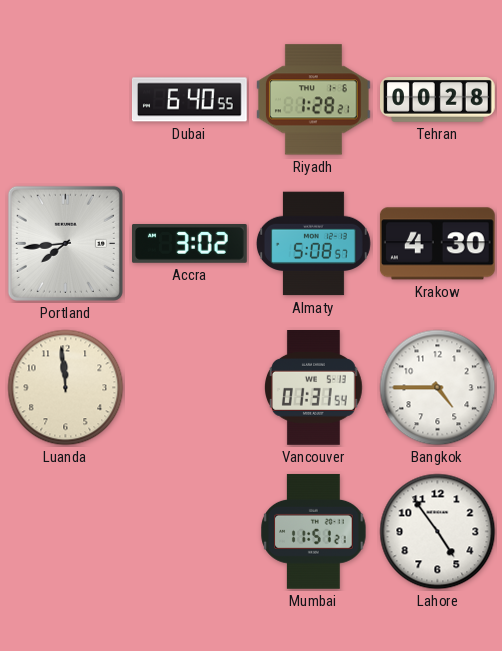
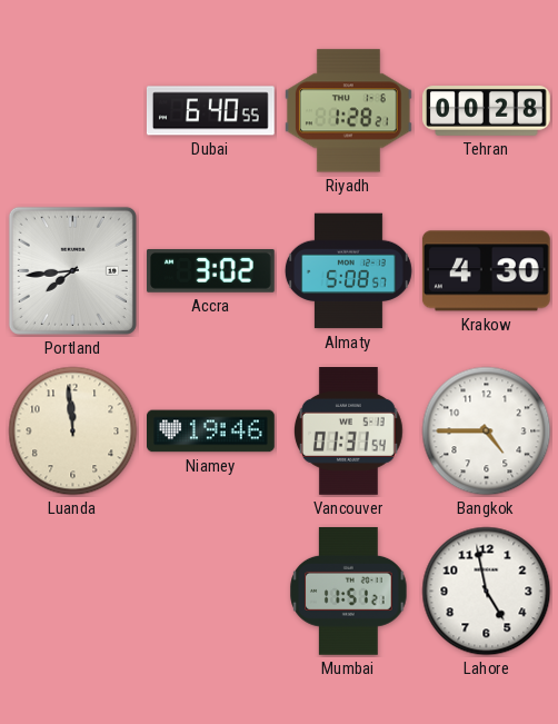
Niamey: none -> 19:46 (211, 432)
Lahore: 4:54 -> 4:58 (487, 592)
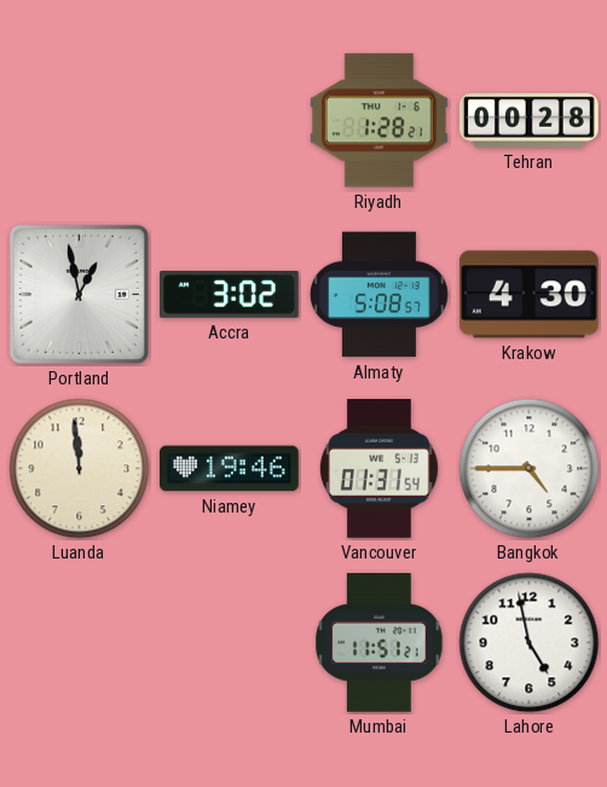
Dubai: 6:40 -> none (210, 111)
Portland: 7:44 -> 12:58 (79, 294)
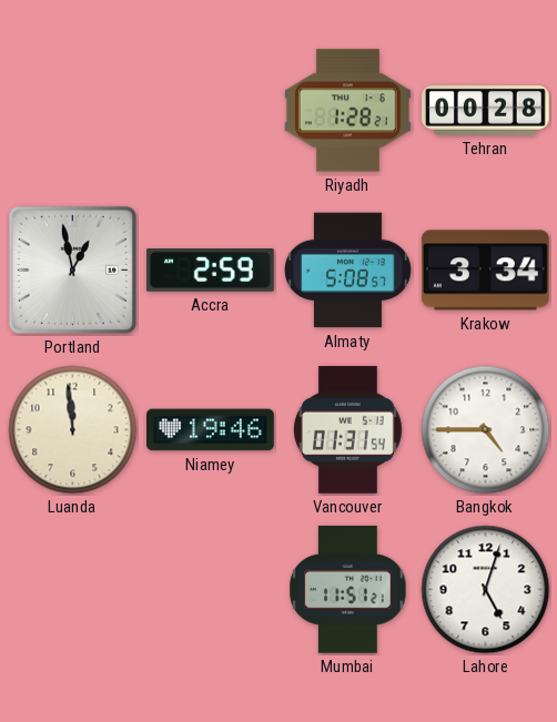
Accra: 3:02 -> 2:59 (211, 271)
Krakow: 4:30 -> 3:34 (485, 271)
Lahore: 4:58 -> 5:03 (486, 590)
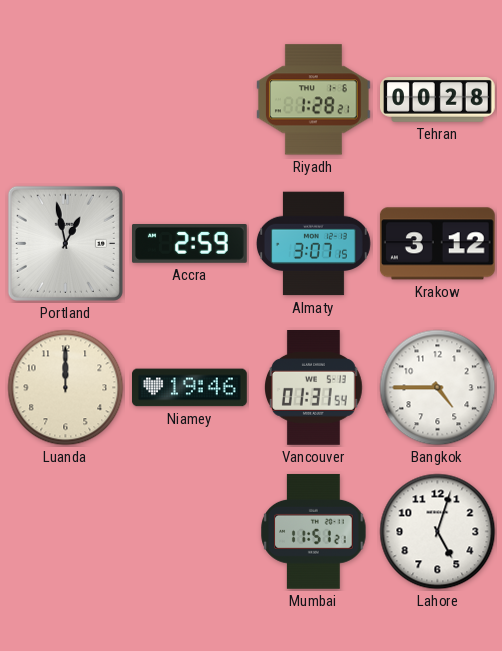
Almaty: 5:08 -> 3:07 (313, 244)
Krakow: 3:34 -> 3:12 (437, 244)
Luanda: 11:59 -> 12:00 (66, 388)
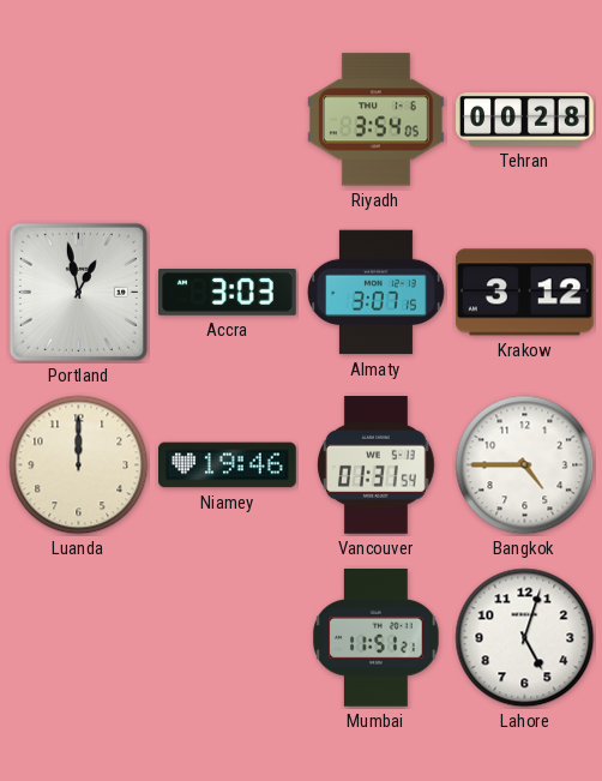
Riyadh: 1:28 -> 3:54 (375, 120)
Accra: 2:59 -> 3:03 (228, 293)
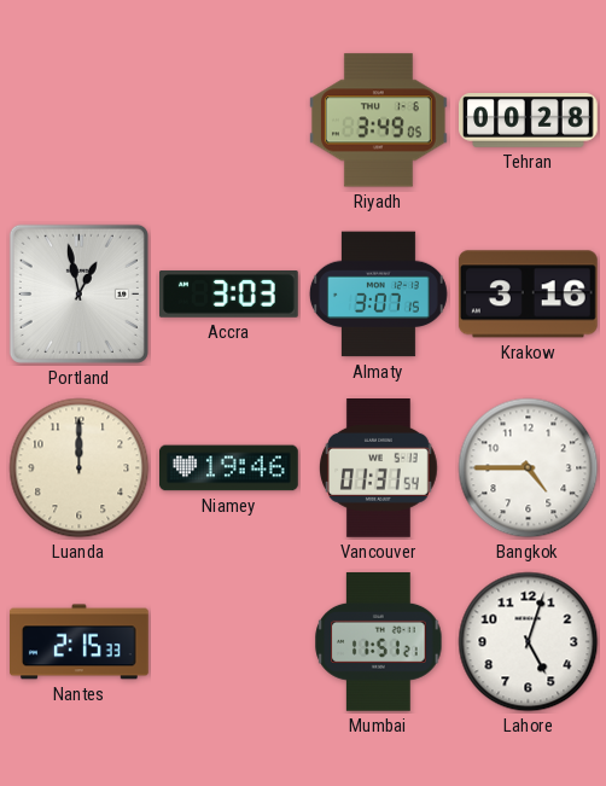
Riyadh: 3:54 -> 3:49 (378, 121)
Krakow: 3:12 -> 3:16 (528, 295)
Nantes: none -> 2:15 (80, 642)
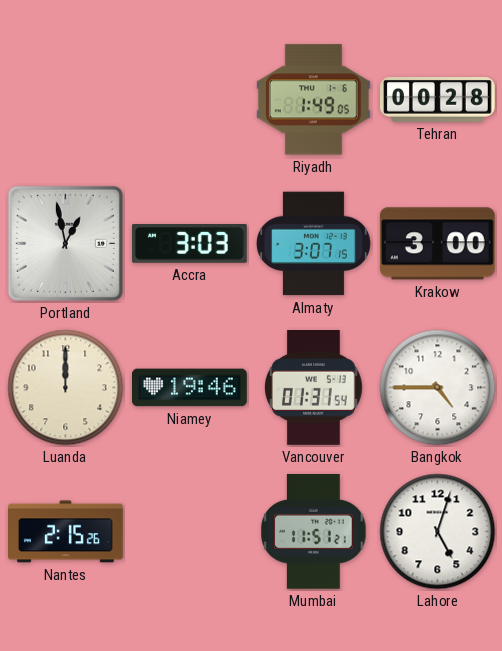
Riyadh: 3:49 -> 1:49 (313, 100)
Krakow: 3:16 -> 3:00 (437, 244)
Nantes: 2:15:33 -> 2:15:26 (66, 532)
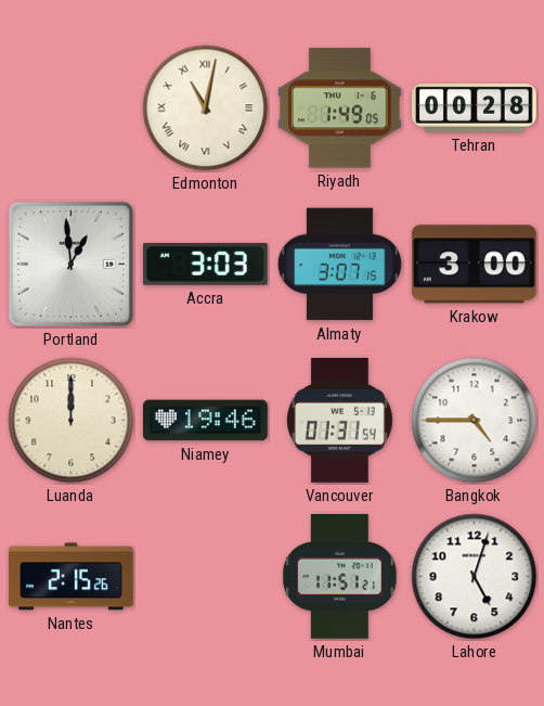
Edmonton: none -> 11:02 (206, 108)
Portland: 12:58 -> 12:59 (70, 264)
